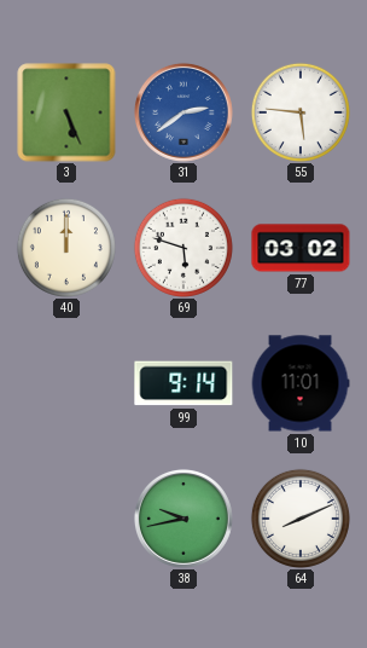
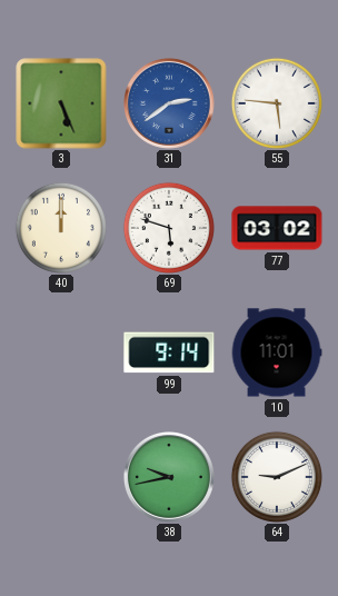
64: 8:11 -> 9:11 (277, 477)
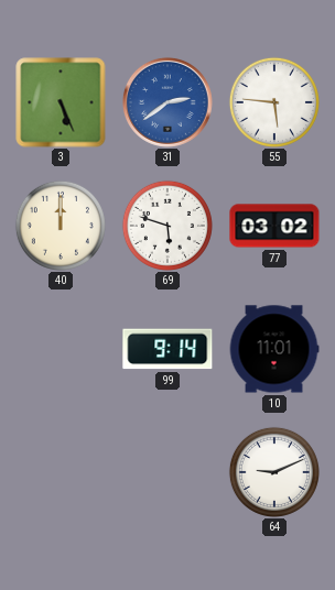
38: 9:43 -> none (169, 477)
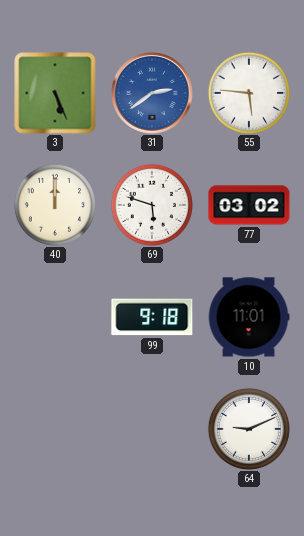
99: 9:14 -> 9:18 (152, 317)
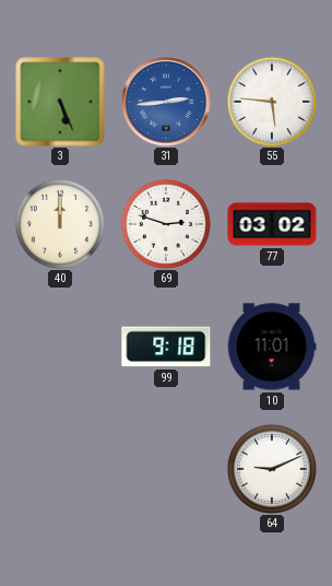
31: 2:39 -> 2:44 (166, 102)
69: 5:48 -> 2:48 (166, 224)
